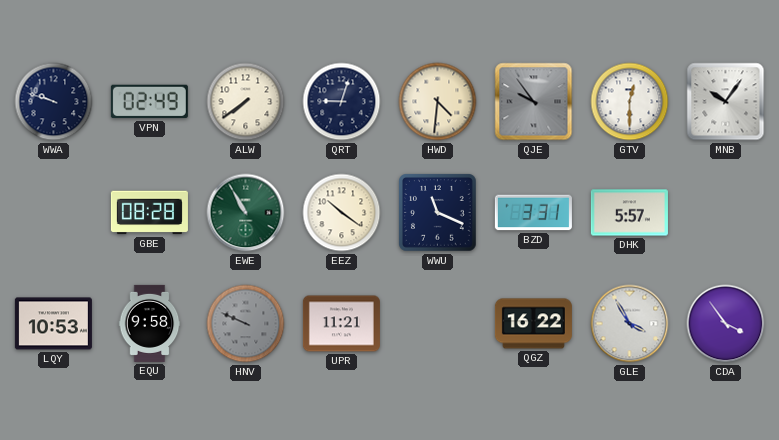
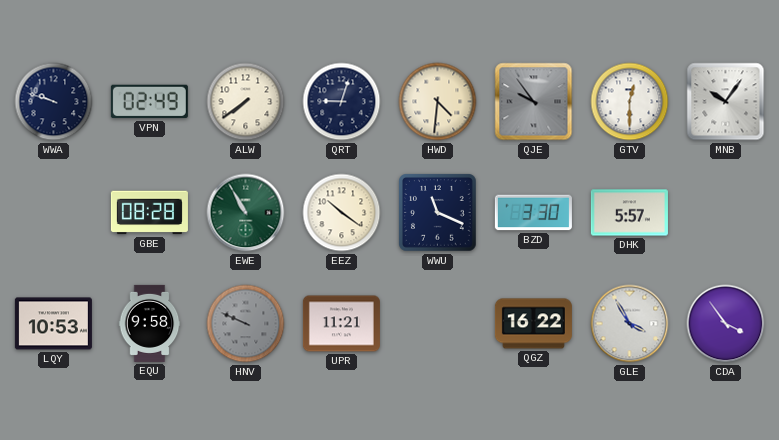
BZD: 3:31 -> 3:30 (533, 213)
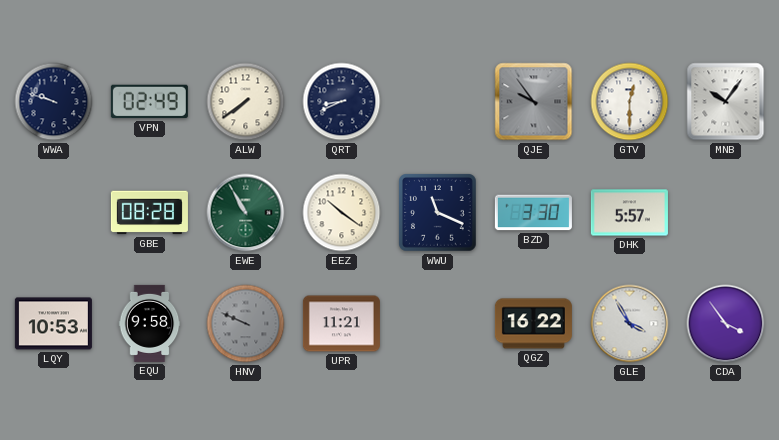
QRT: 9:03 -> 8:41 (342, 102)
HWD: 4:31 -> none (438, 102)
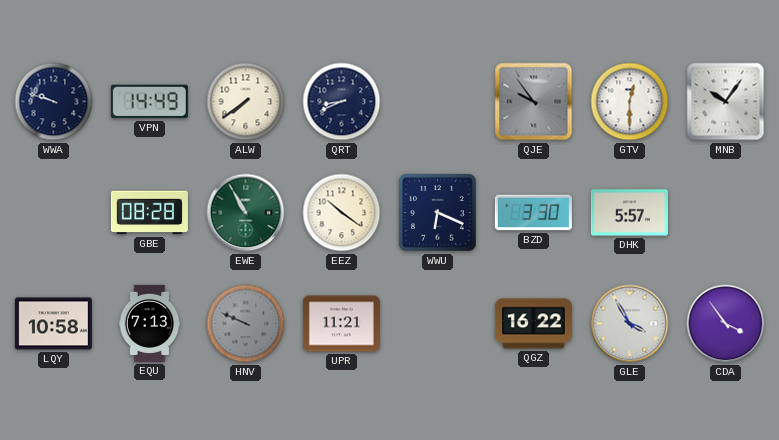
VPN: 02:49 -> 14:49 (149, 102)
WWU: 11:19 -> 6:19 (438, 213)
LQY: 10:53 -> 10:58 (53, 324)
EQU: 9:58 -> 7:13 (150, 323)
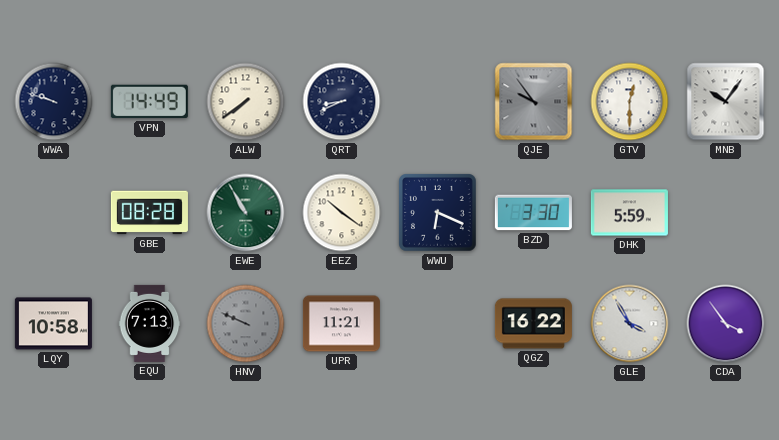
DHK: 5:57 -> 5:59 (629, 213)
